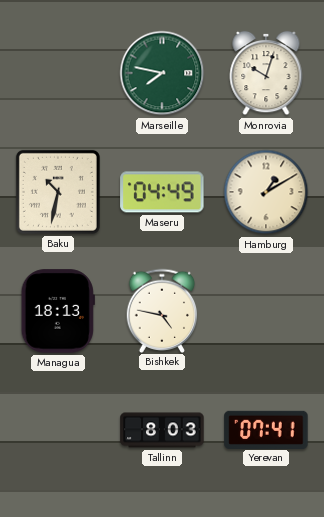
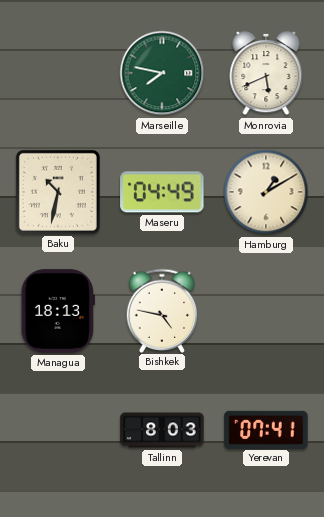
Monrovia: 10:03 -> 5:41 (266, 73)
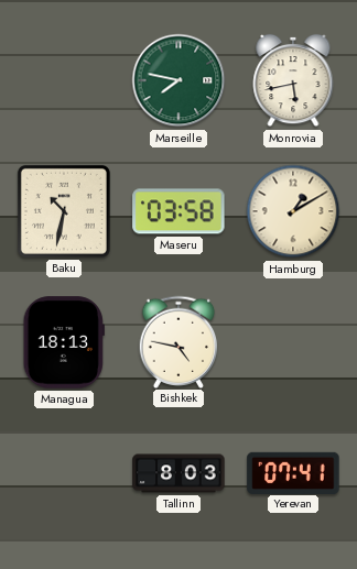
Monrovia: 5:41 -> 5:43 (293, 80)
Maseru: 04:49 -> 03:58 (178, 211)
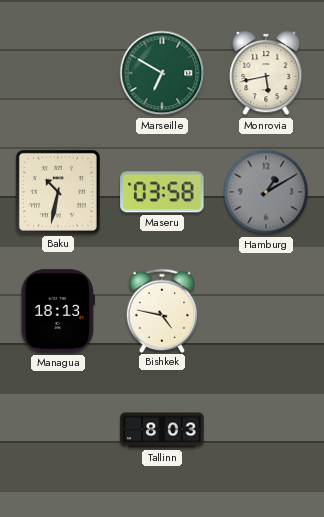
Marseille: 7:47 -> 6:50 (162, 73)
Hamburg dial: cream -> grey (266, 192)
Yerevan: 07:41 -> none (293, 472)
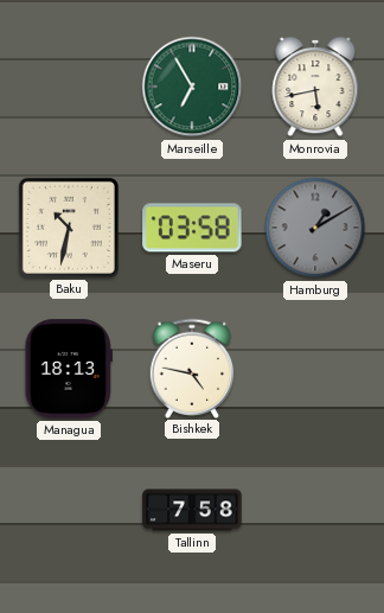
Marseille: 6:50 -> 6:55 (192, 87)
Tallinn: 8:03 -> 7:58 (192, 510)
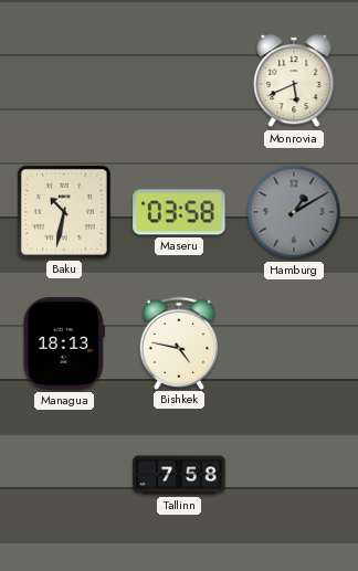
Marseille: 6:55 -> none (192, 87)
Monrovia: 5:43 -> 5:41 (294, 81)
